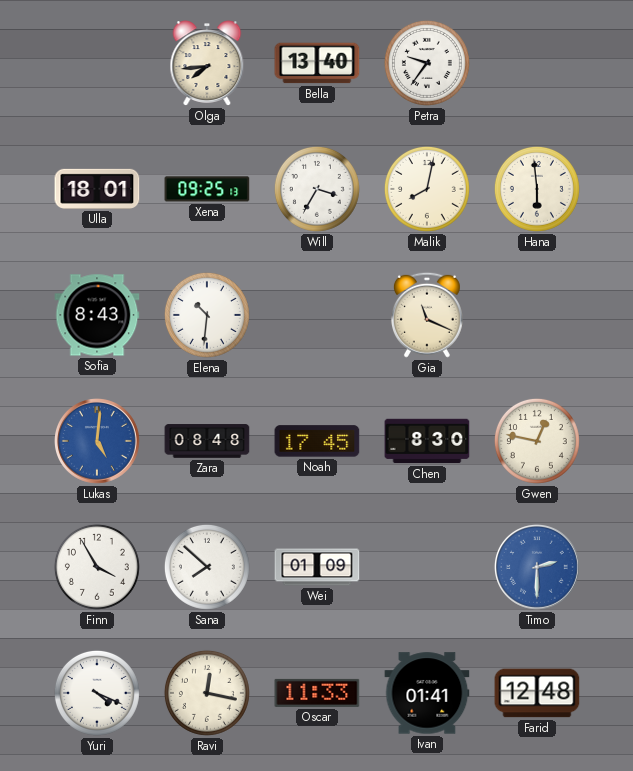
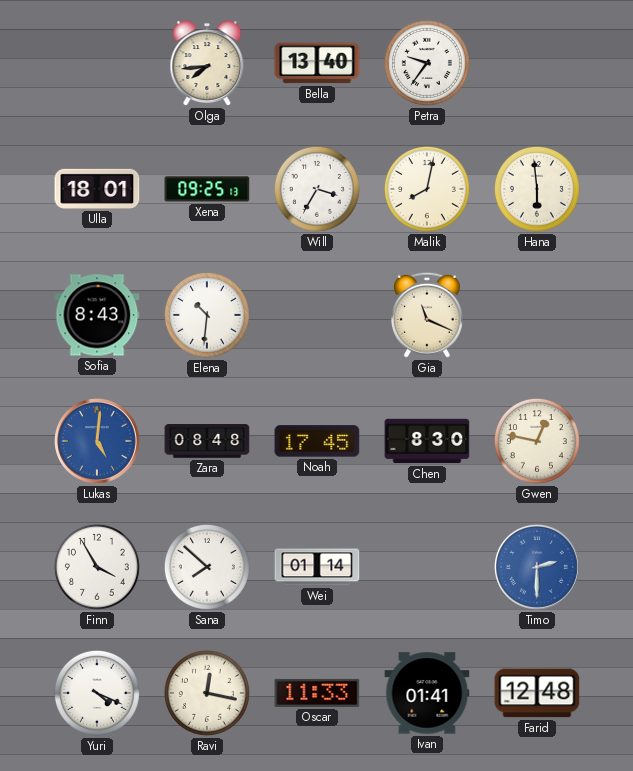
Wei: 01:09 -> 01:14 (317, 567)
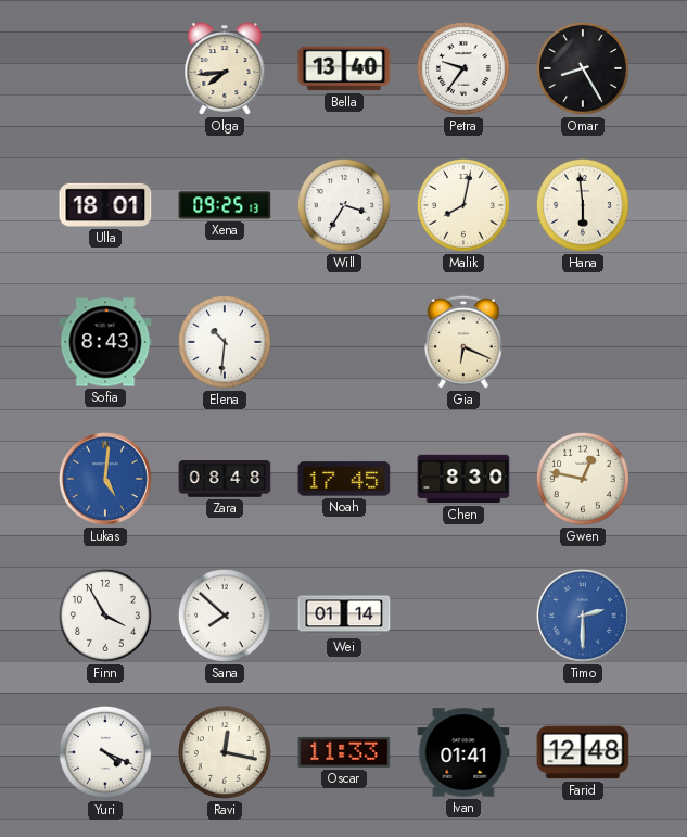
Omar: none -> 8:25 (583, 68)
Gia: 11:19 -> 6:19 (463, 342)
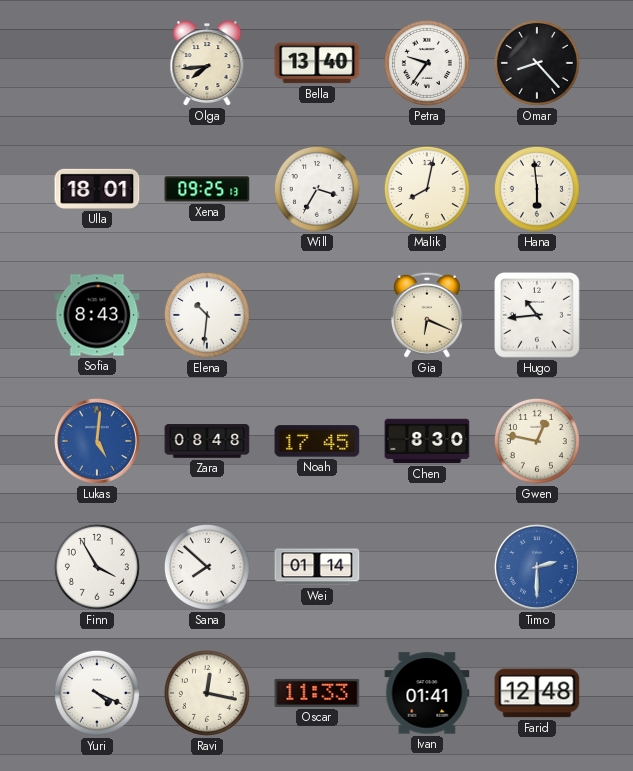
Omar: 8:25 -> 8:23 (537, 63)
Hugo: none -> 10:44 (538, 316)
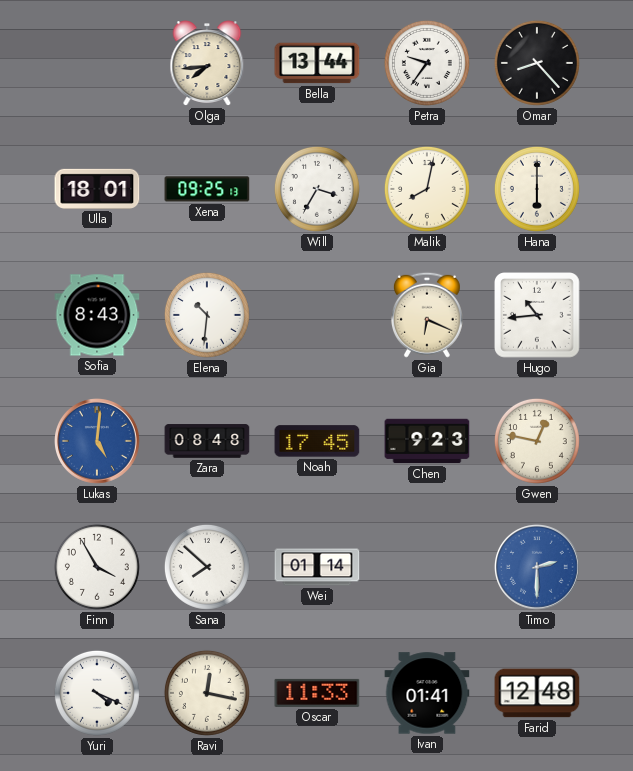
Bella: 13:40 -> 13:44 (317, 63)
Hana: 5:59 -> 6:00 (537, 189)
Chen: 8:30 -> 9:23 (427, 441)
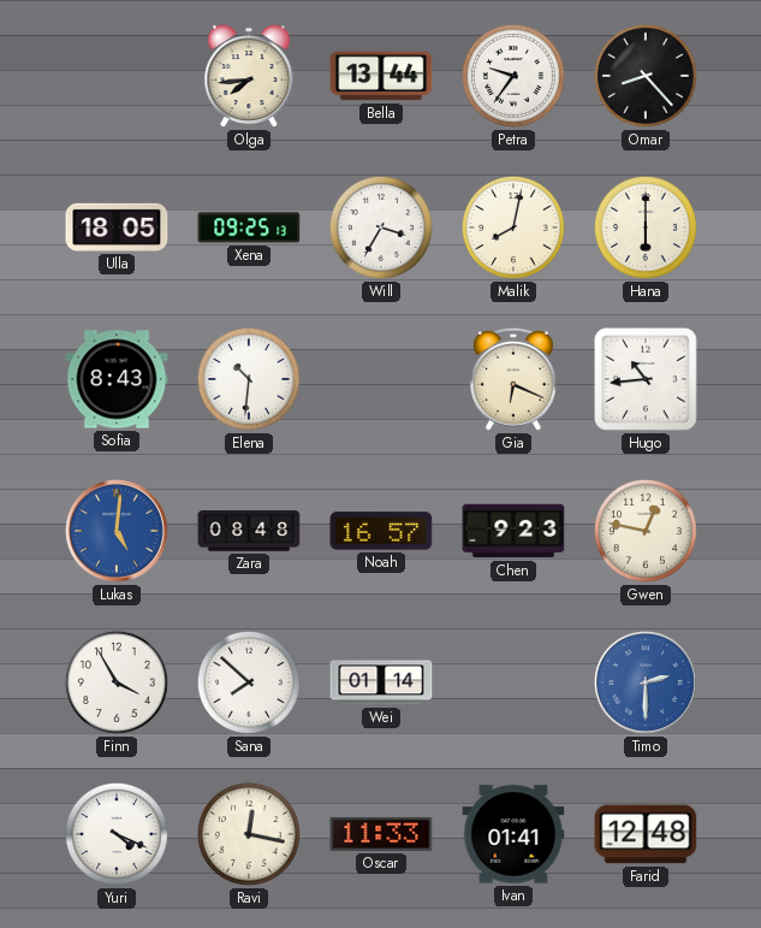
Ulla: 18:01 -> 18:05 (117, 227)
Noah: 17:45 -> 16:57 (381, 531)
